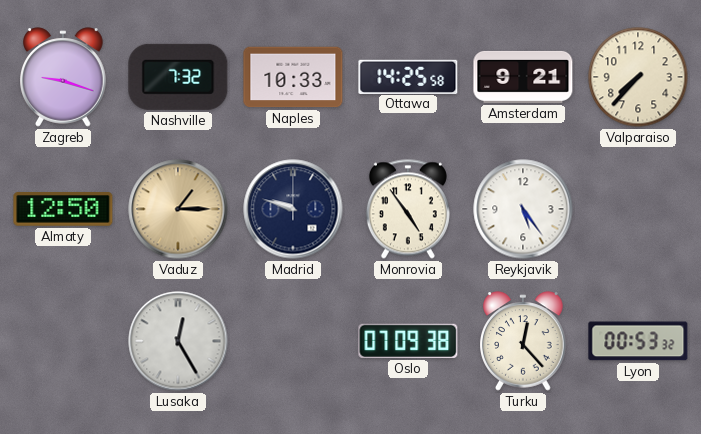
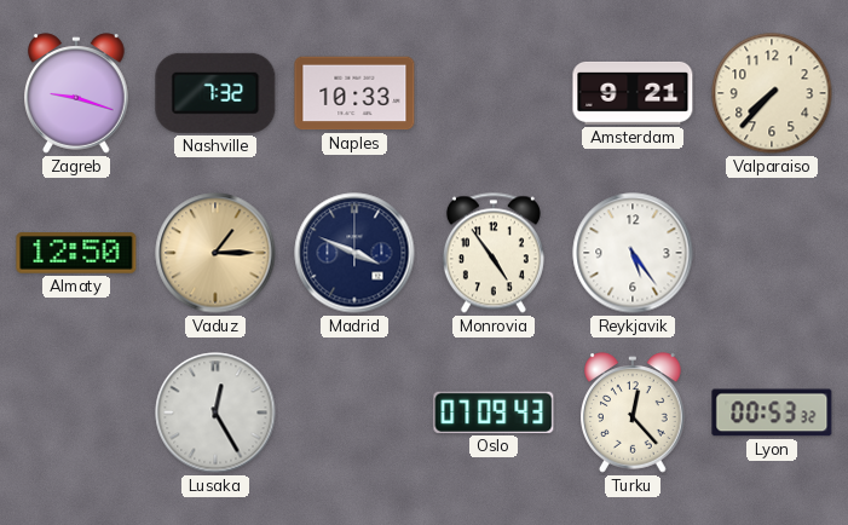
Ottawa: 14:25 -> none (408, 76)
Madrid: 9:48 -> 3:49 (354, 253)
Oslo: 07:09:38 -> 07:09:43 (494, 412)
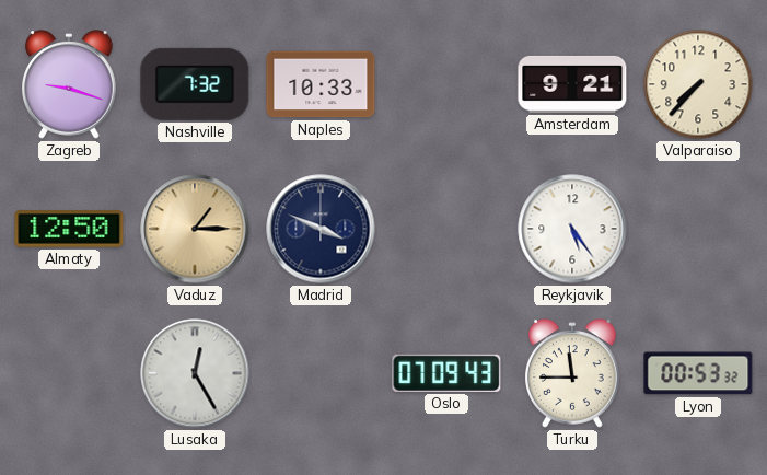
Monrovia: 4:54 -> none (494, 253)
Turku: 12:23 -> 11:45 (573, 373)
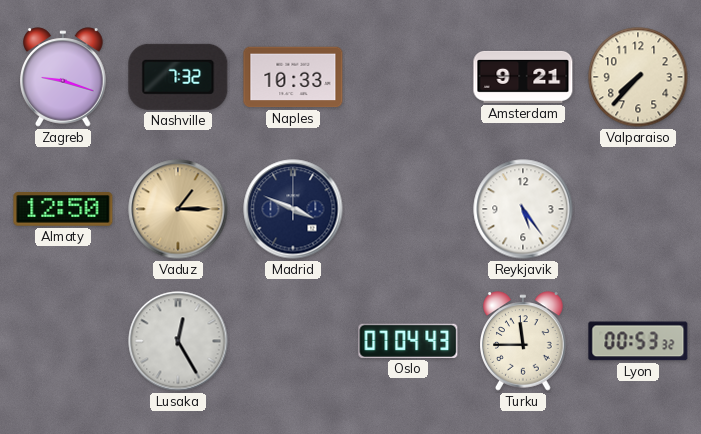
Oslo: 07:09 -> 07:04 (408, 341)
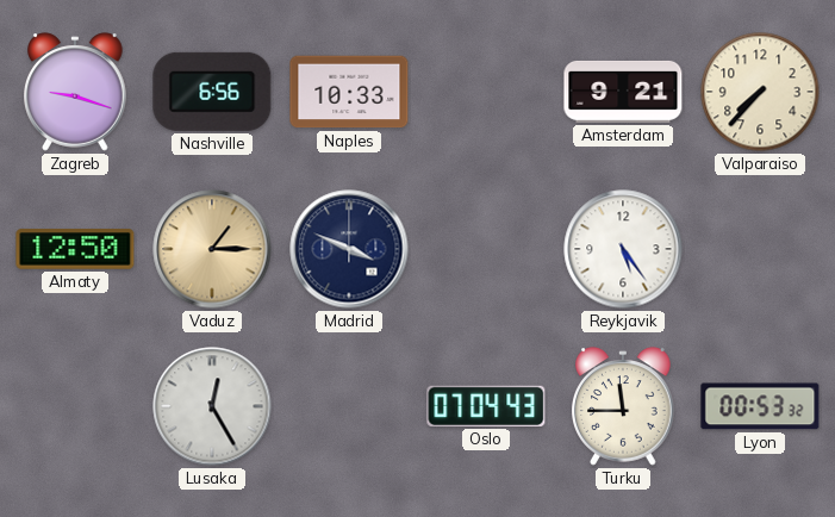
Nashville: 7:32 -> 6:56 (212, 92)
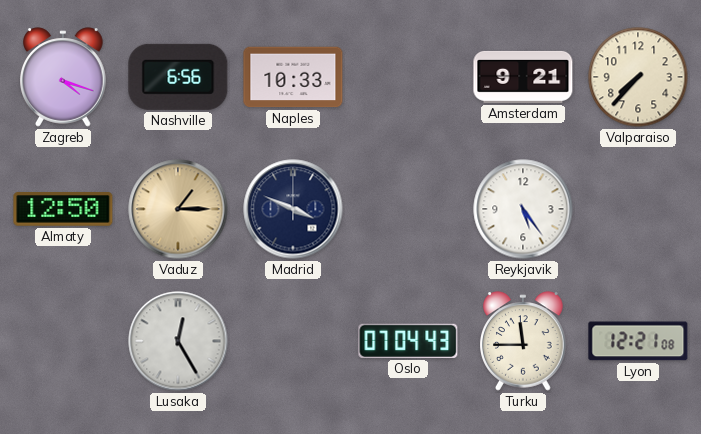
Zagreb: 9:18 -> 4:18 (64, 77)
Lyon: 00:53 -> 12:21 (638, 341)
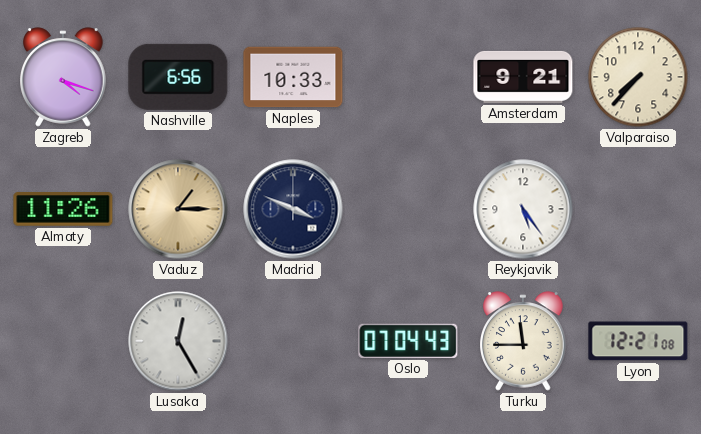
Almaty: 12:50 -> 11:26 (63, 209)
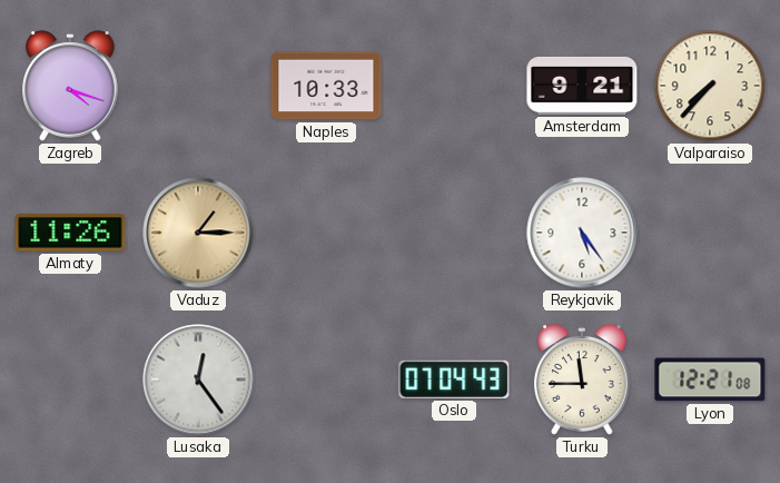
Nashville: 6:56 -> none (178, 77)
Madrid: 3:49 -> none (293, 209)
Lusaka: 12:25 -> 12:24 (198, 379)
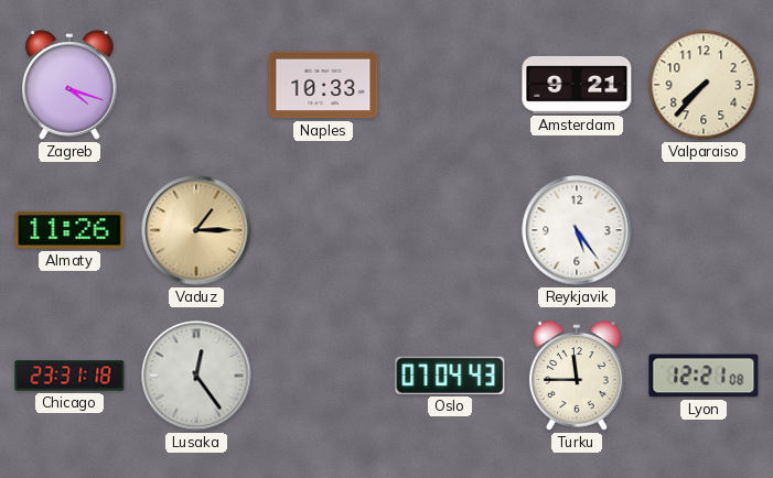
Chicago: none -> 23:31 (69, 376)
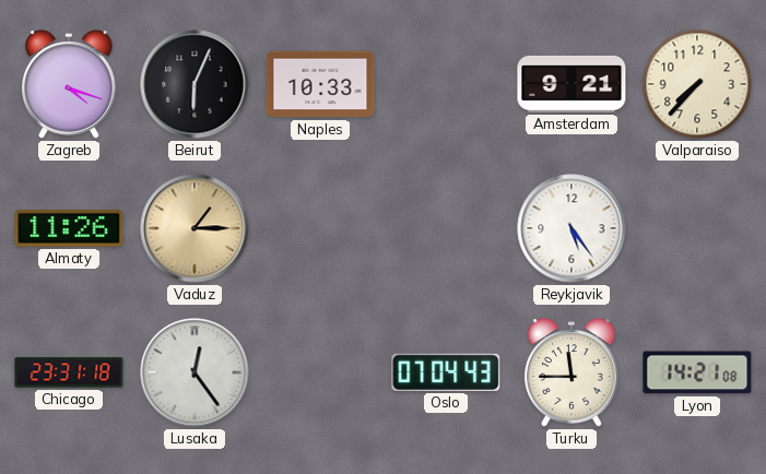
Beirut: none -> 6:04 (195, 84)
Lyon: 12:21 -> 14:21 (697, 372)
